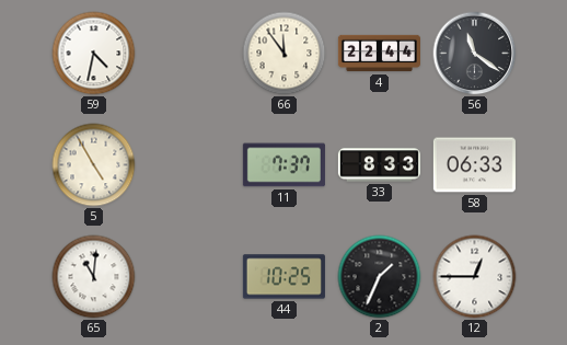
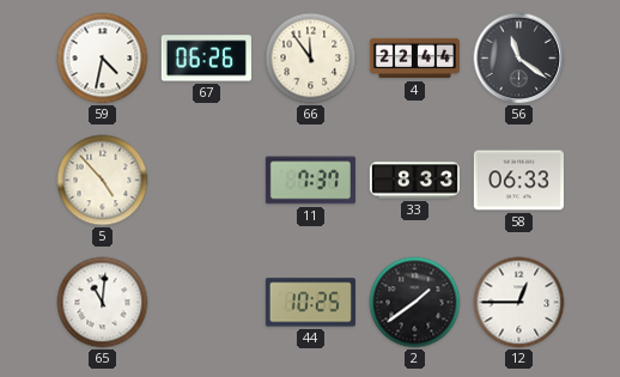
67: none -> 06:26 (206, 59)
5: 4:55 -> 4:53 (103, 181)
2: 1:34 -> 1:39 (415, 303)
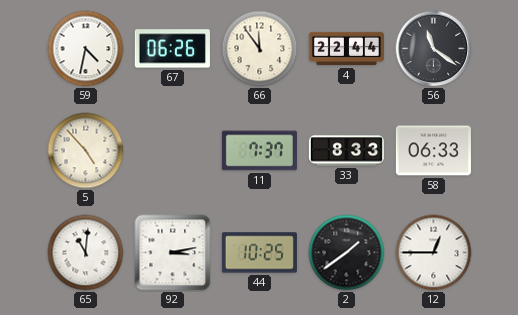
92: none -> 3:13 (173, 253)
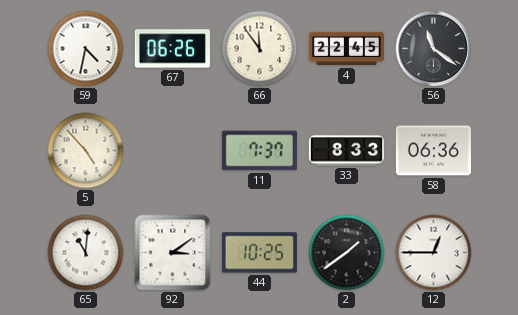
4: 22:44 -> 22:45 (346, 49)
58: 06:33 -> 06:36 (433, 151)
92: 3:13 -> 3:09 (173, 253)
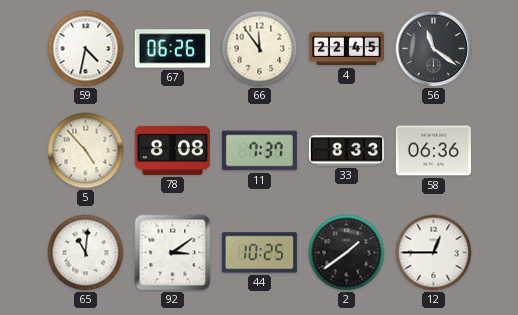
78: none -> 8:08 (172, 150)
